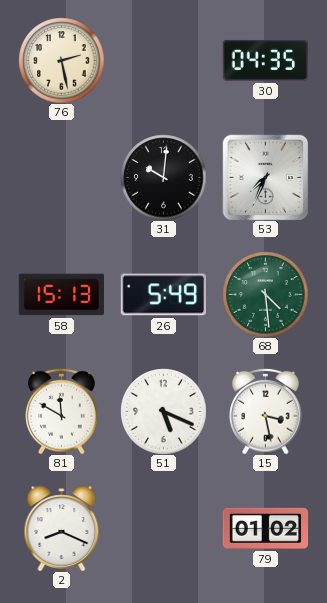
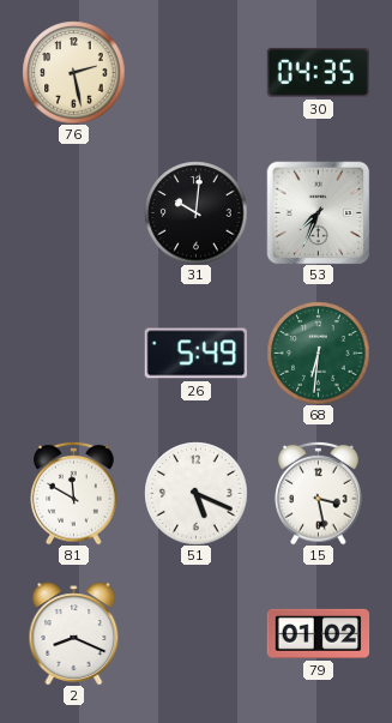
58: 15:13 -> none (61, 295)
68: 4:29 -> 6:31 (318, 353)
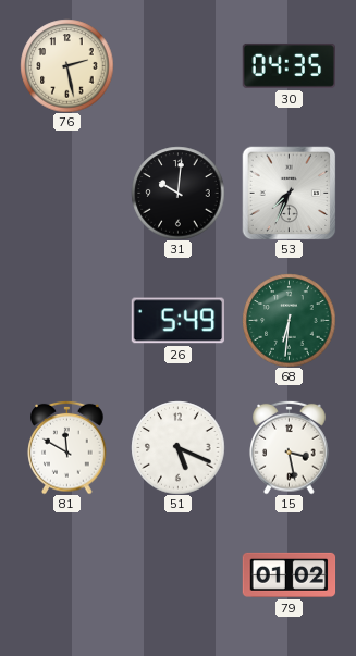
2: 8:19 -> none (74, 633)
